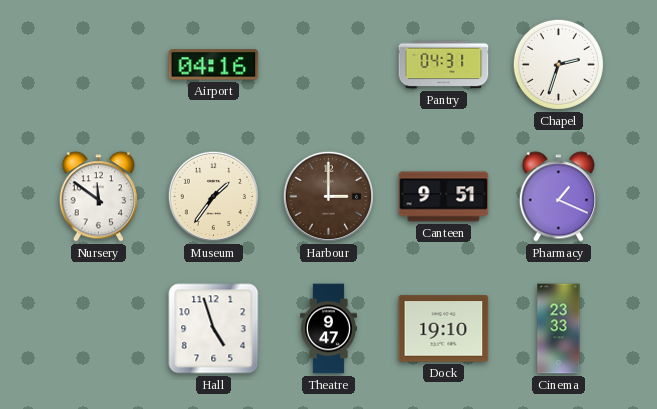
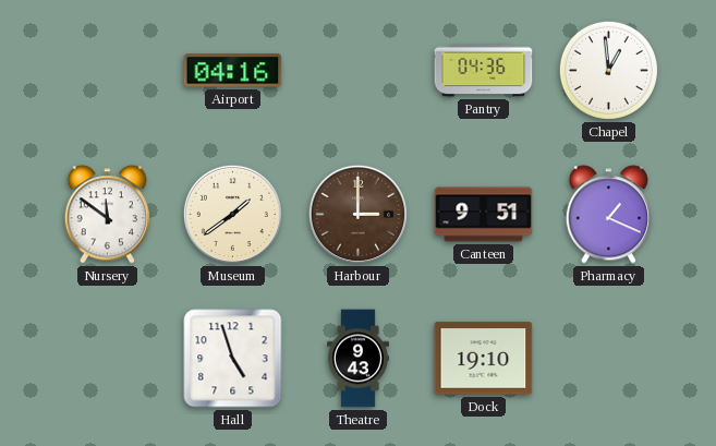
Pantry: 04:31 -> 04:36 (484, 71)
Chapel: 2:33 -> 12:59 (608, 70)
Museum: 1:36 -> 1:39 (232, 214)
Theatre: 9:47 -> 9:43 (359, 359)
Cinema: 23:33 -> none (559, 329)
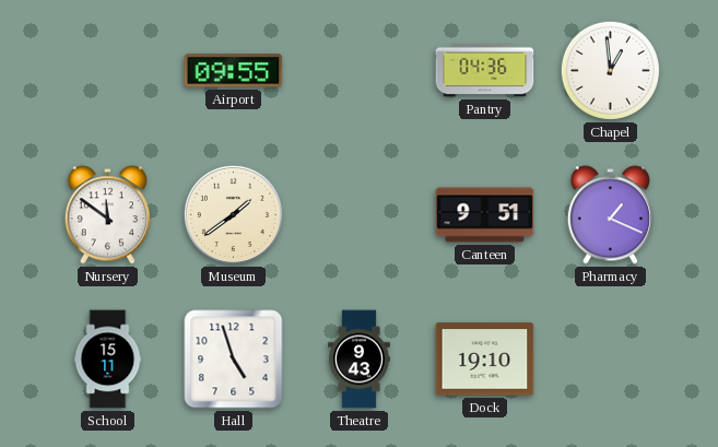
Airport: 04:16 -> 09:55 (234, 71)
Harbour: 3:00 -> none (357, 214)
School: none -> 15:11 (108, 360)
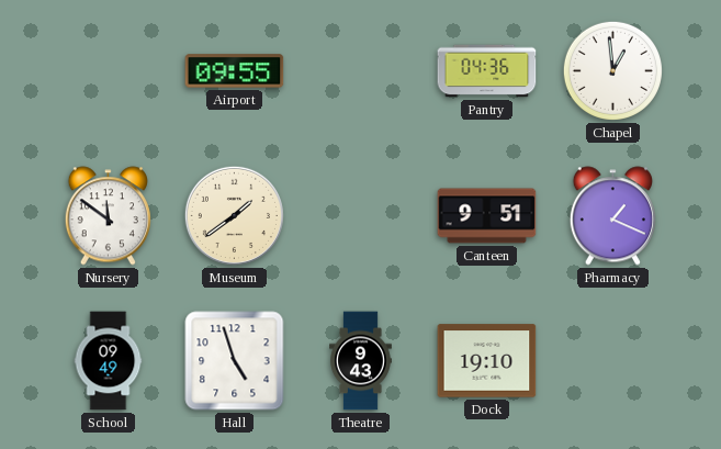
School: 15:11 -> 09:49 (109, 361)
